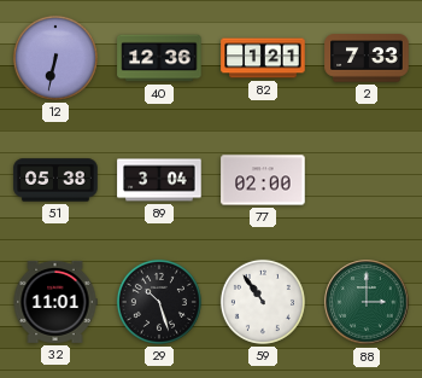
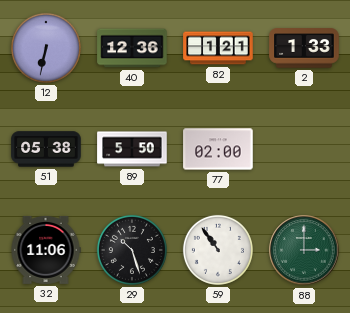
2: 7:33 -> 1:33 (304, 48)
89: 3:04 -> 5:50 (132, 149)
32: 11:01 -> 11:06 (46, 250)
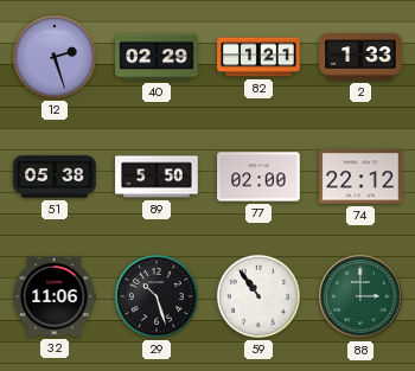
12: 6:32 -> 2:27 (55, 57)
40: 12:36 -> 02:29 (157, 57)
74: none -> 22:12 (360, 177)
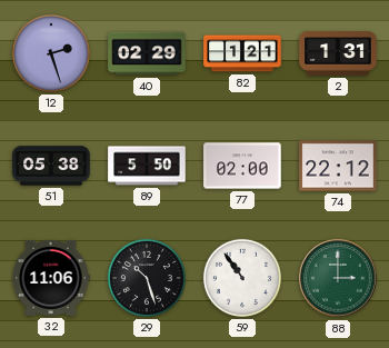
2: 1:33 -> 1:31 (338, 53)
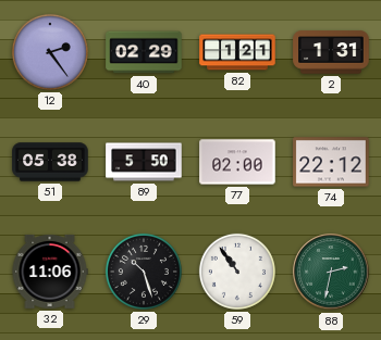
12: 2:27 -> 2:24 (50, 52)
88: 3:00 -> 2:32 (331, 272)
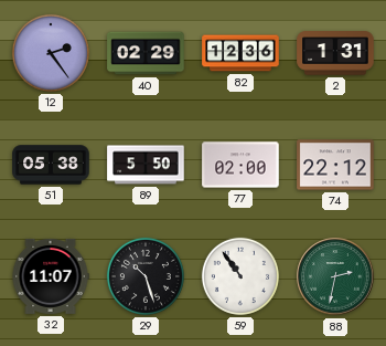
82: 1:21 -> 12:36 (240, 53)
32: 11:06 -> 11:07 (51, 276)
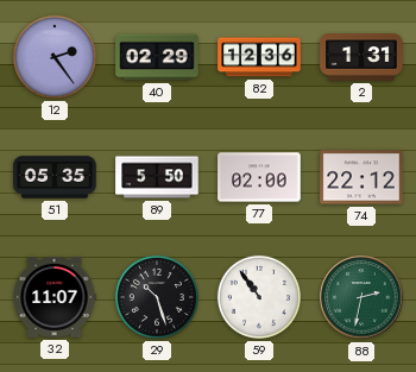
51: 05:38 -> 05:35 (55, 177)
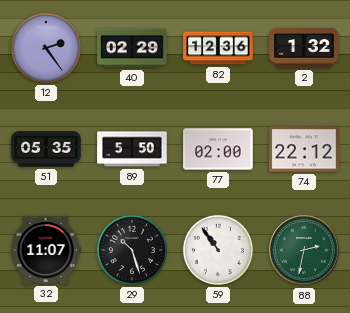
2: 1:31 -> 1:32 (304, 48)
